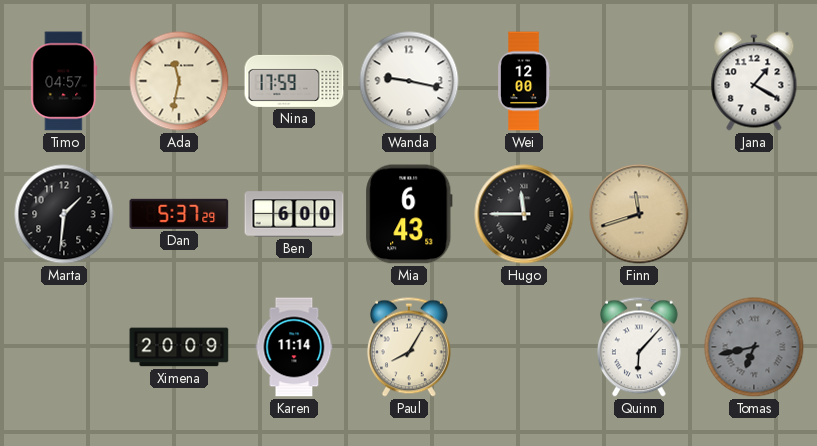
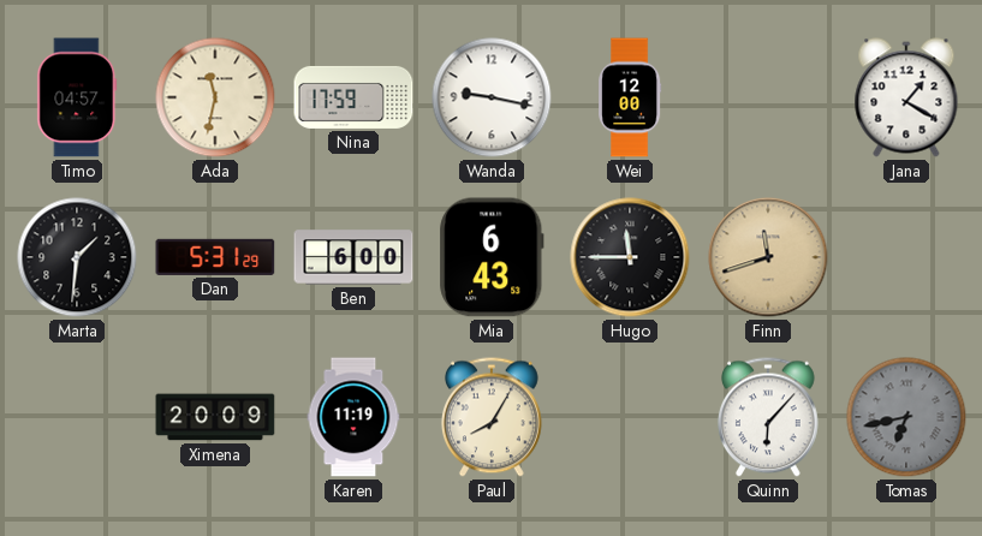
Dan: 5:37 -> 5:31 (215, 257)
Karen: 11:14 -> 11:19 (353, 417)
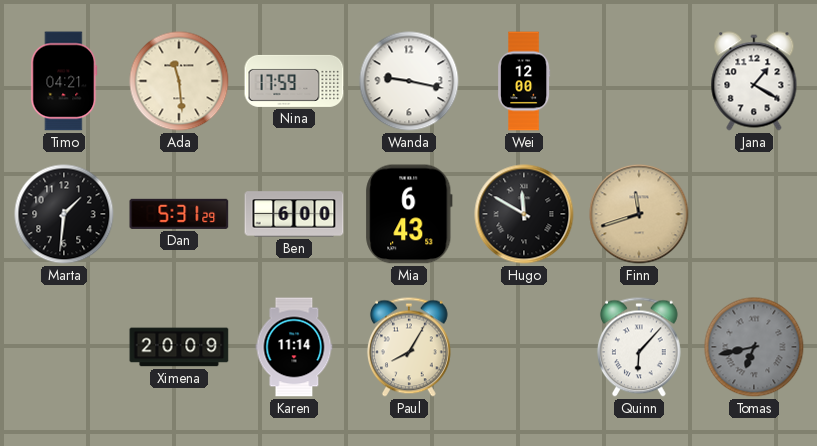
Timo: 04:57 -> 04:21 (64, 81)
Ada: 11:32 -> 11:29 (179, 81)
Hugo: 11:45 -> 11:50 (524, 214)
Karen: 11:19 -> 11:14 (294, 347)
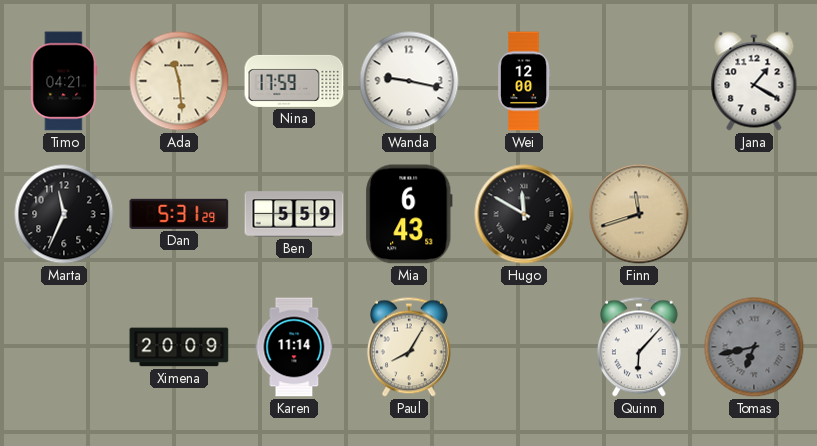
Marta: 1:31 -> 11:34 (64, 214)
Ben: 6:00 -> 5:59 (294, 214)
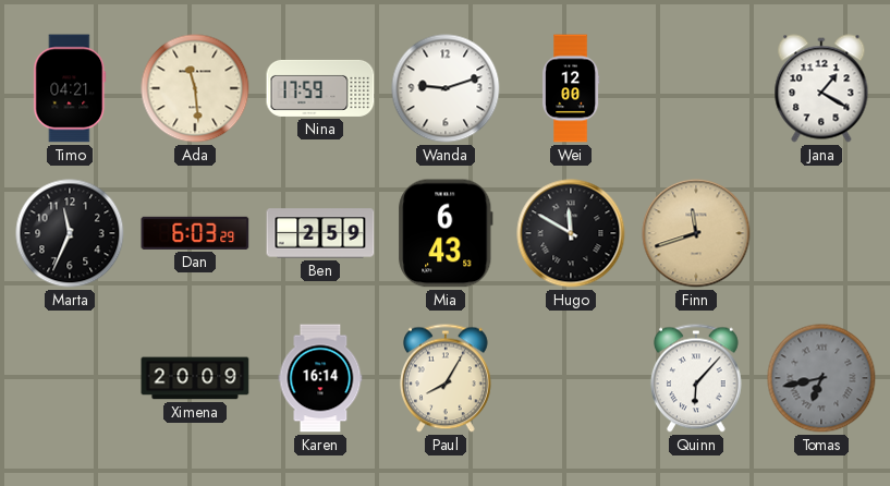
Wanda: 9:17 -> 9:12 (446, 88)
Dan: 5:31 -> 6:03 (195, 233)
Ben: 5:59 -> 2:59 (320, 233)
Karen: 11:14 -> 16:14 (320, 378)
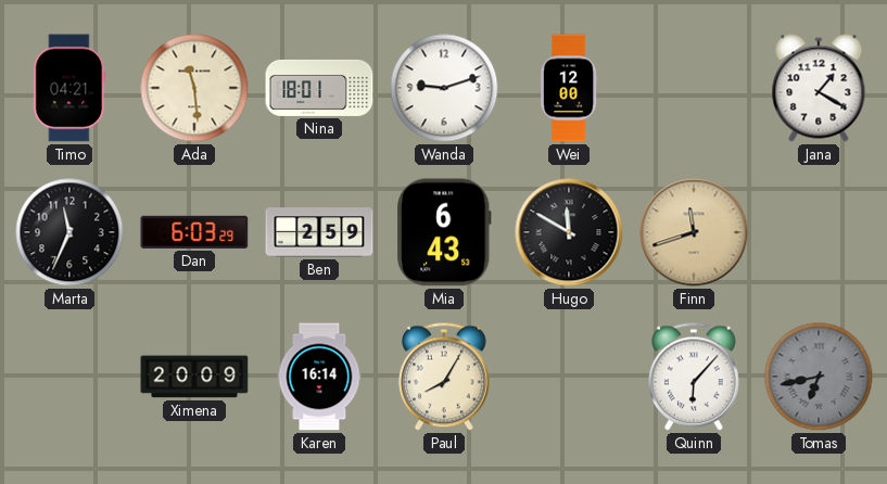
Nina: 17:59 -> 18:01 (319, 88)
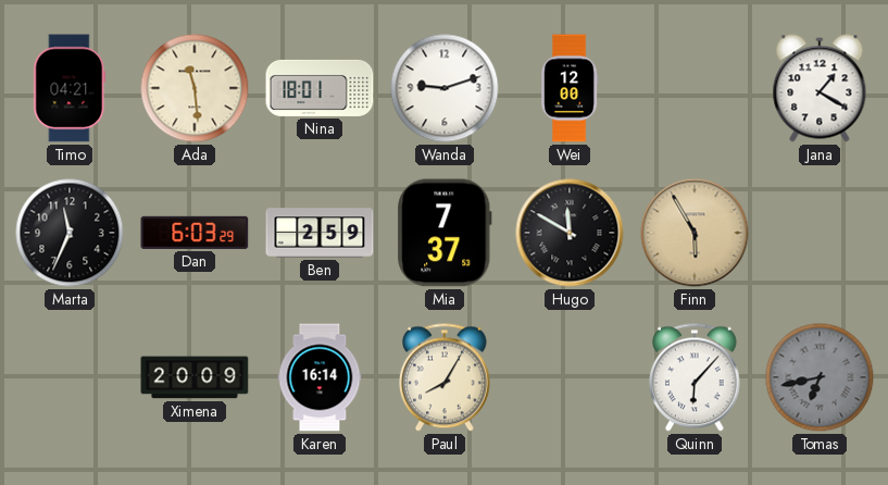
Mia: 6:43 -> 7:37 (445, 233)
Finn: 11:42 -> 5:55 (695, 233)
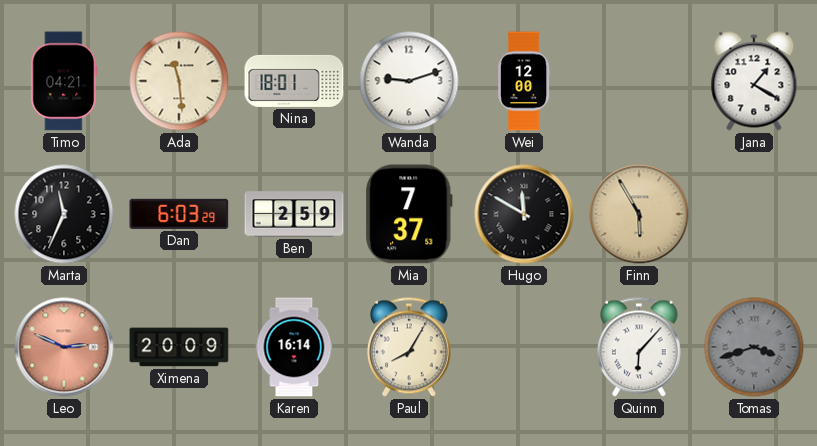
Leo: none -> 2:49 (64, 347)
Tomas: 6:43 -> 3:42 (754, 347)
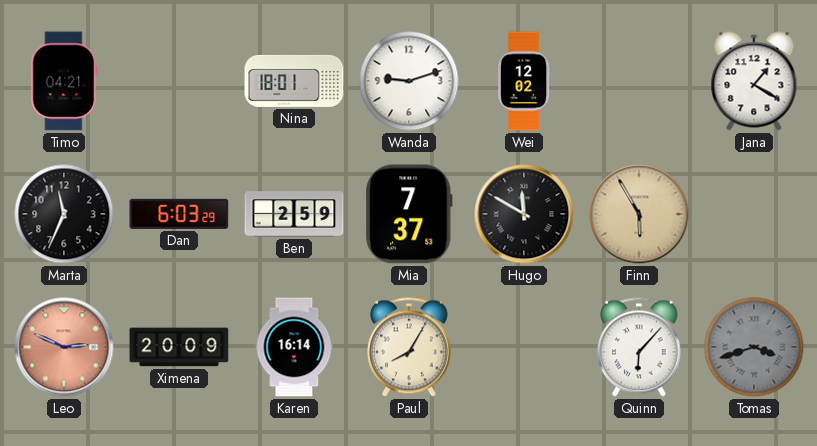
Ada: 11:29 -> none (179, 81)
Wei: 12:00 -> 12:02 (525, 81)
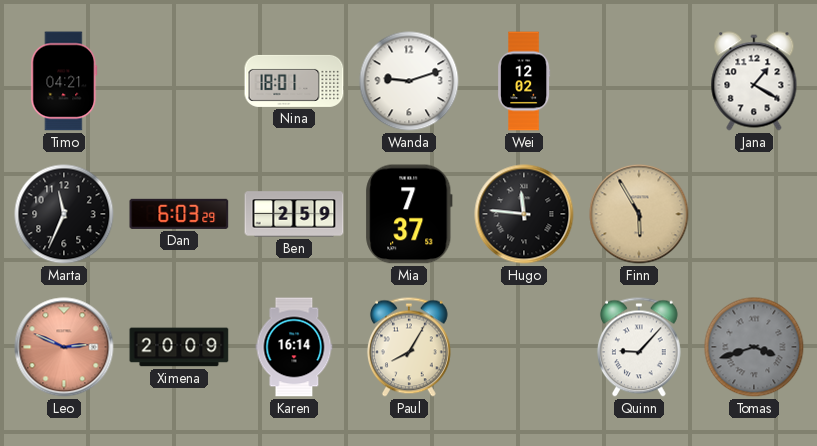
Hugo: 11:50 -> 11:46 (524, 214)
Quinn: 6:07 -> 9:07 (639, 347)
